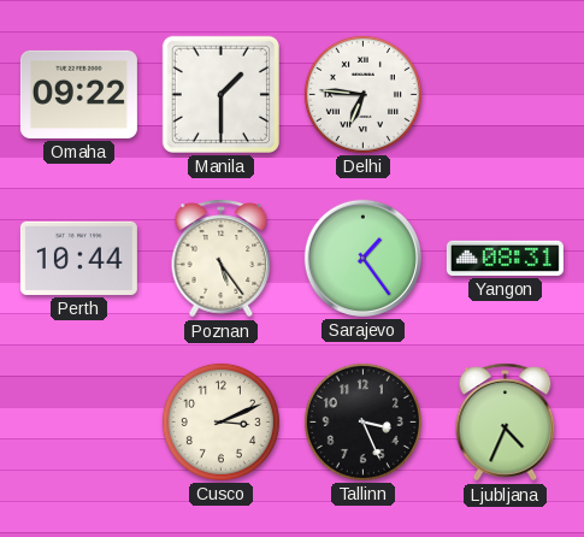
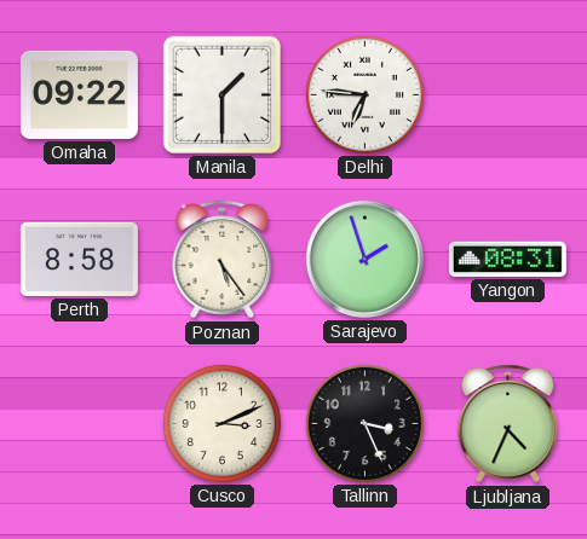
Perth: 10:44 -> 8:58 (79, 259)
Sarajevo: 1:24 -> 1:57 (364, 259)
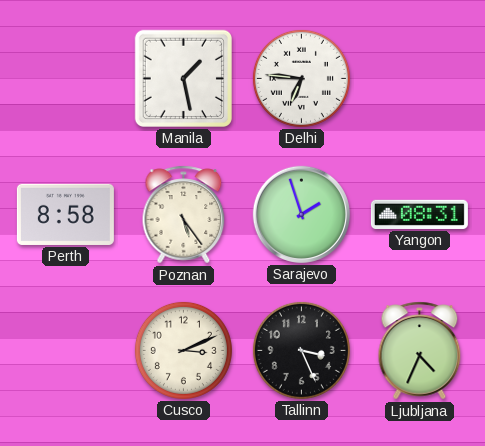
Omaha: 09:22 -> none (79, 94)
Manila: 1:30 -> 1:28 (183, 78)
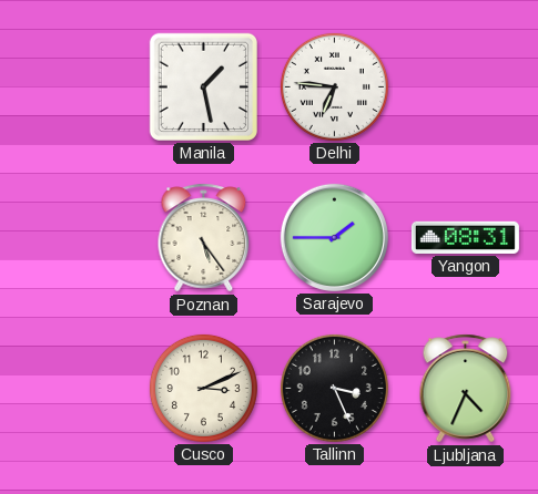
Perth: 8:58 -> none (65, 214)
Sarajevo: 1:57 -> 1:45 (334, 237)
